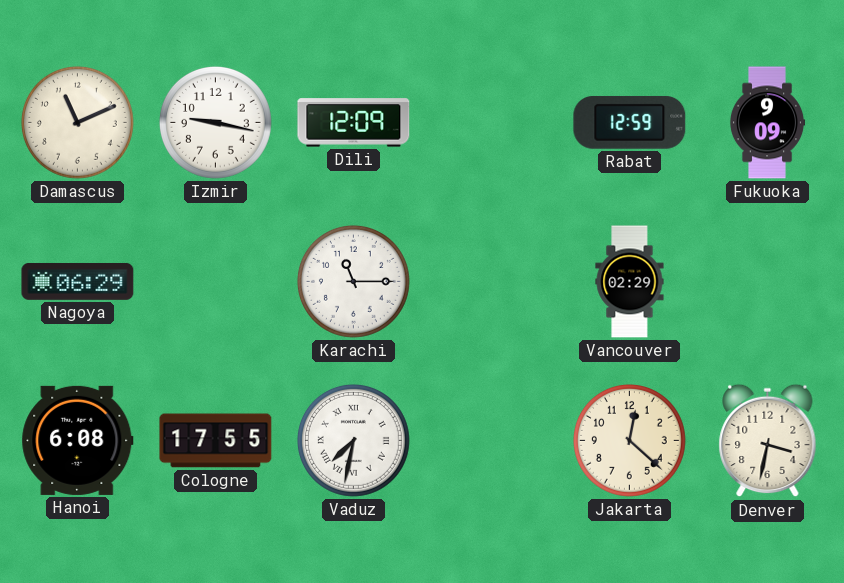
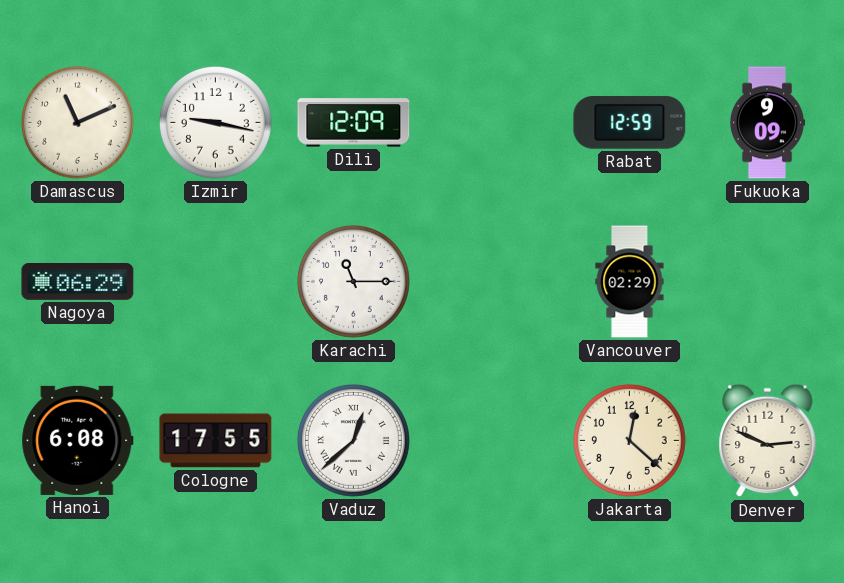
Vaduz: 7:32 -> 12:38 (353, 440)
Denver: 3:32 -> 2:49 (768, 441)
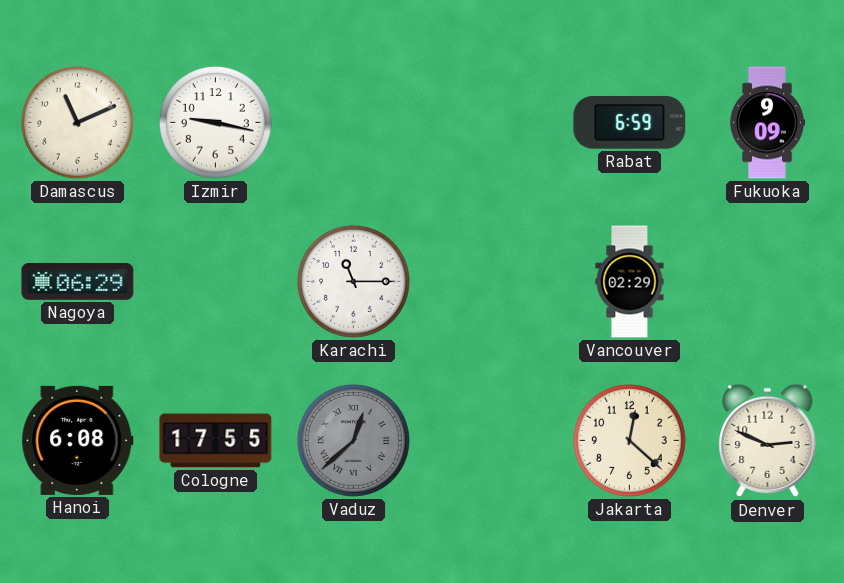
Dili: 12:09 -> none (354, 123)
Rabat: 12:59 -> 6:59 (630, 122)
Vaduz dial: white -> grey (353, 440)
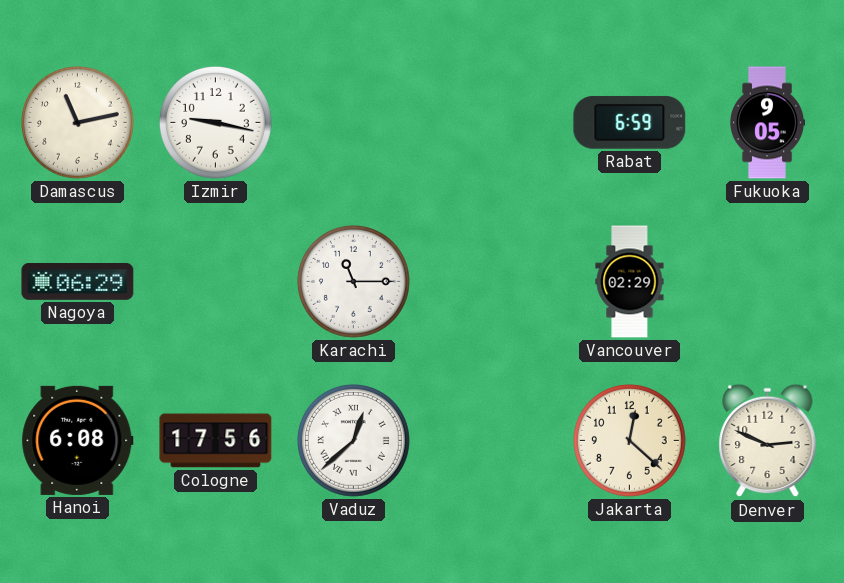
Damascus: 11:11 -> 11:13 (77, 122)
Fukuoka: 9:09 -> 9:05 (767, 123)
Cologne: 17:55 -> 17:56 (216, 441)
Vaduz dial: grey -> white (353, 440)
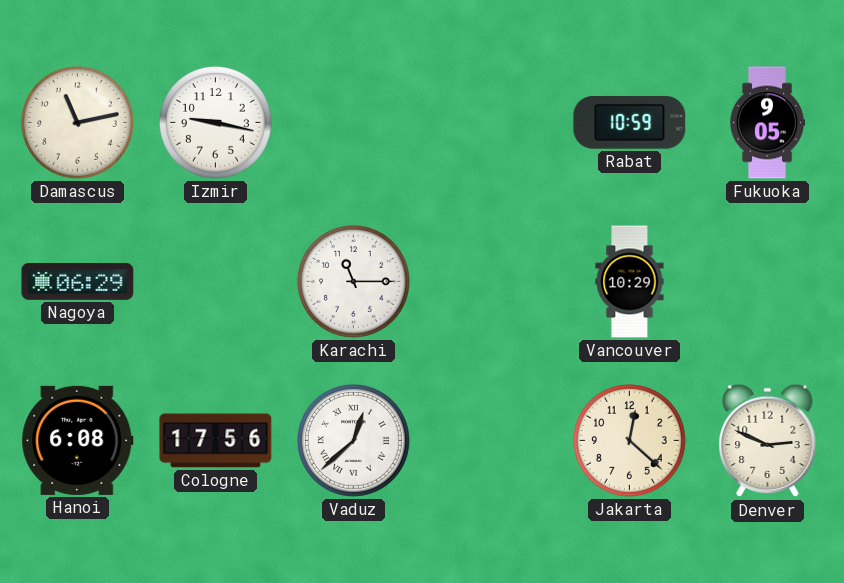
Rabat: 6:59 -> 10:59 (630, 122)
Vancouver: 02:29 -> 10:29 (630, 282)
